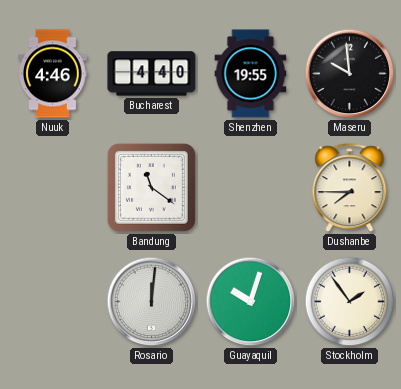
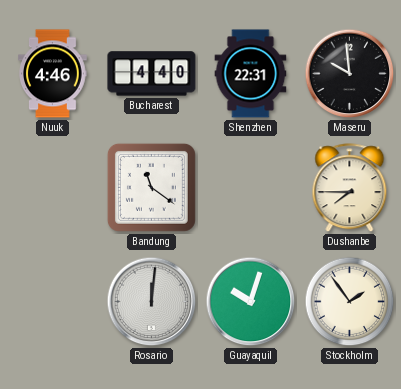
Shenzhen: 19:55 -> 22:31 (251, 74)
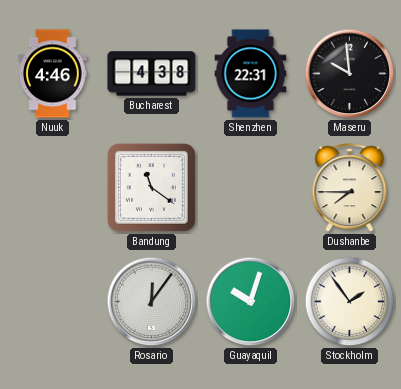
Bucharest: 4:40 -> 4:38 (152, 74)
Rosario: 12:01 -> 12:06 (152, 302)
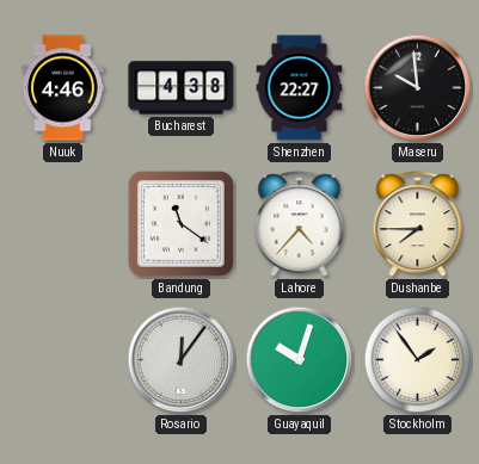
Shenzhen: 22:31 -> 22:27 (300, 88)
Lahore: none -> 4:37 (300, 224)
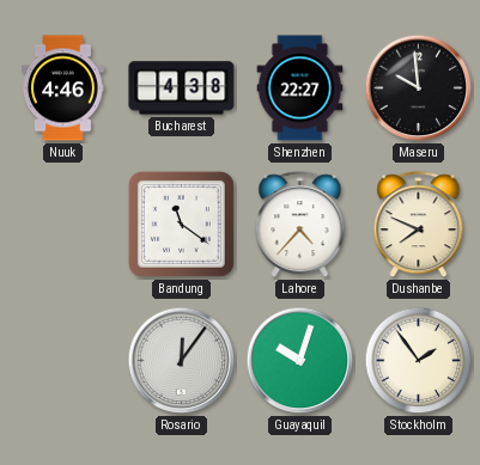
Dushanbe: 7:45 -> 7:49 (419, 225)
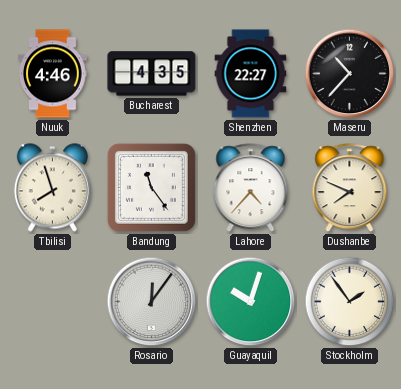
Bucharest: 4:38 -> 4:35 (152, 74)
Maseru: 9:59 -> 10:37 (350, 74)
Tbilisi: none -> 7:57 (52, 188)
Bandung: 11:21 -> 11:24 (151, 187)
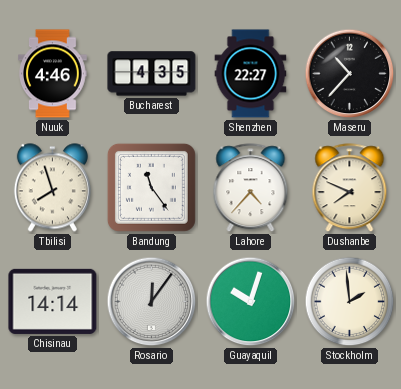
Chisinau: none -> 14:14 (53, 301)
Stockholm: 1:54 -> 1:59 (350, 302)
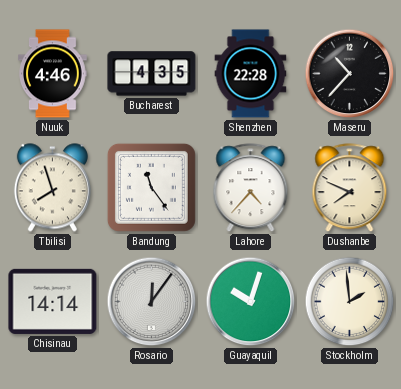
Shenzhen: 22:27 -> 22:28 (251, 74)
